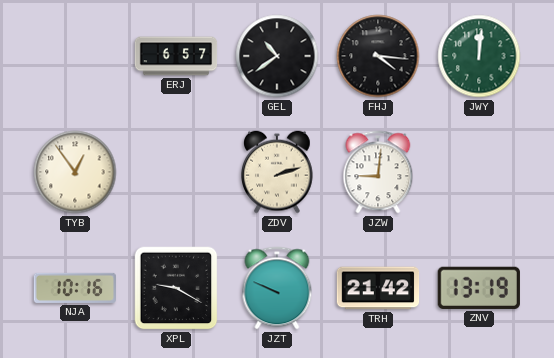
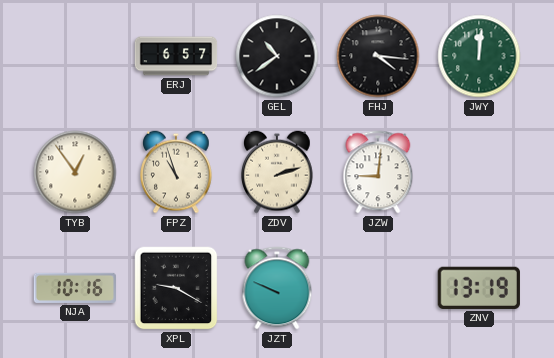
FPZ: none -> 10:57 (177, 172)
TRH: 21:42 -> none (378, 288)
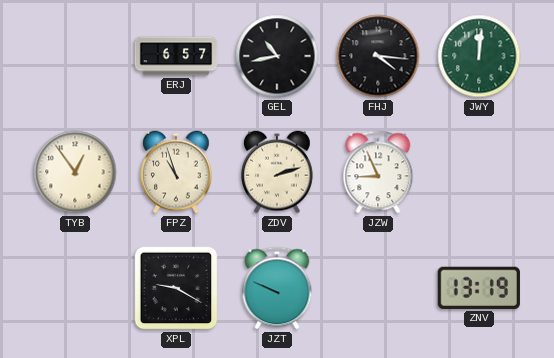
GEL: 10:39 -> 10:43 (277, 56)
JZW: 9:01 -> 8:56 (378, 172)
NJA: 10:16 -> none (75, 288)
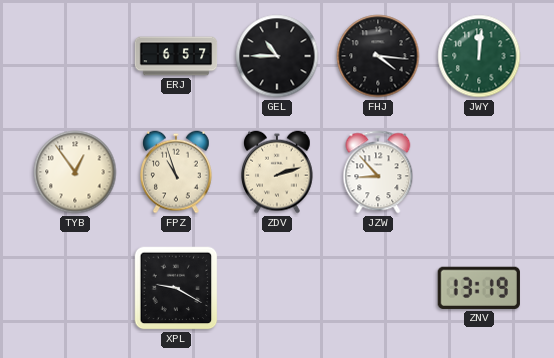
GEL: 10:43 -> 10:45 (277, 56)
JZW: 8:56 -> 8:53 (378, 172)
JZT: 9:49 -> none (277, 288)
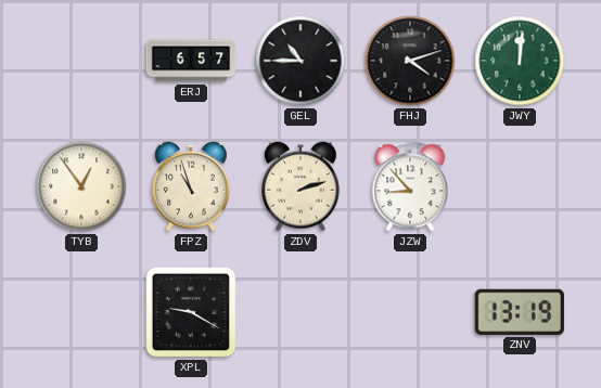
FHJ: 4:16 -> 4:12 (410, 61)
